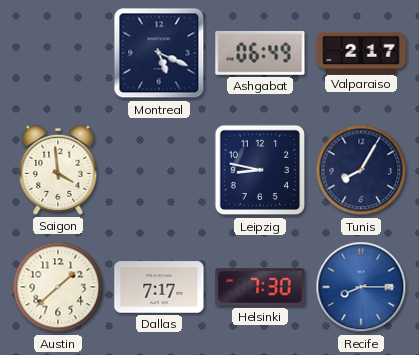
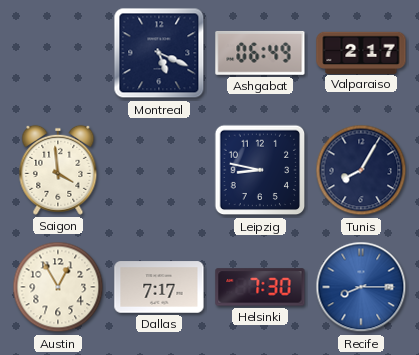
Austin: 1:38 -> 12:55 (58, 287)
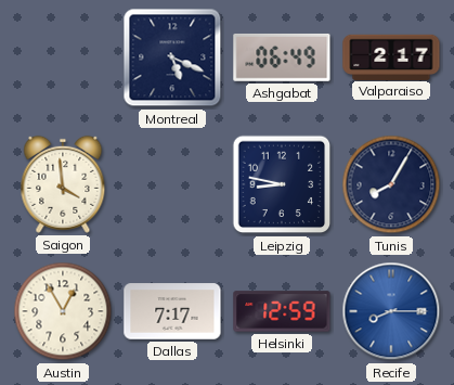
Helsinki: 7:30 -> 12:59 (282, 311)
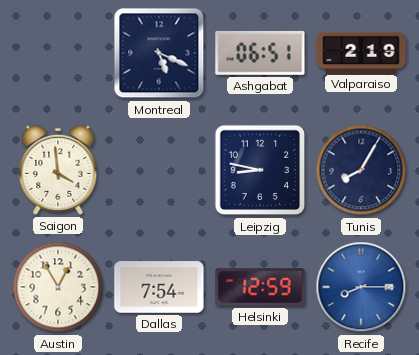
Ashgabat: 06:49 -> 06:51 (260, 53)
Valparaiso: 2:17 -> 2:19 (361, 52)
Dallas: 7:17 -> 7:54 (159, 287)
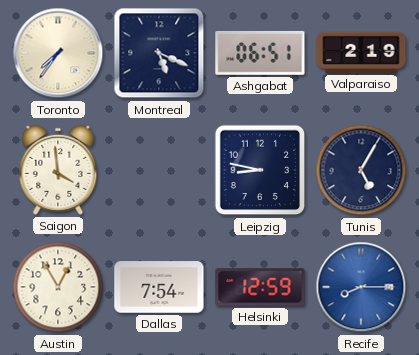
Toronto: none -> 7:36 (58, 53)
Tunis: 8:05 -> 5:05 (361, 170)
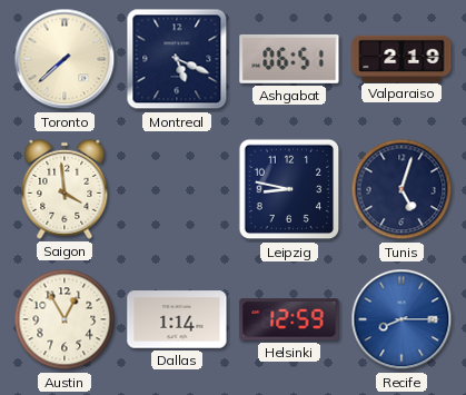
Toronto: 7:36 -> 7:38 (65, 59)
Tunis: 5:05 -> 5:03 (401, 189)
Dallas: 7:54 -> 1:14 (177, 319)
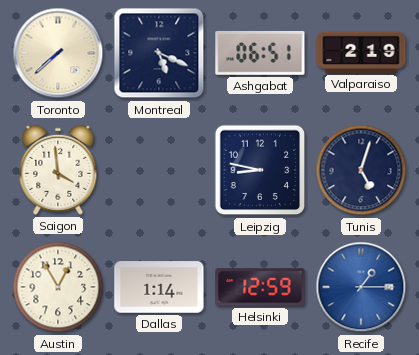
Recife: 8:15 -> 1:15 (361, 287)
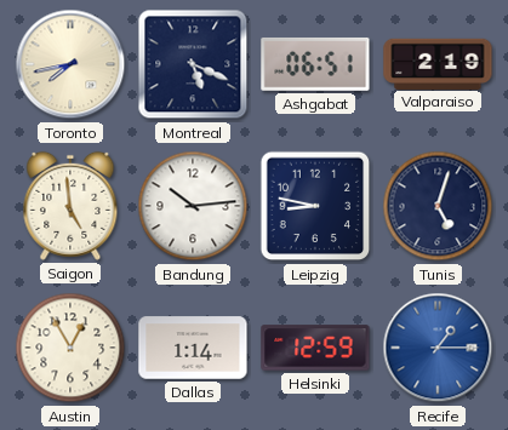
Toronto: 7:38 -> 7:43 (70, 64)
Saigon: 3:59 -> 4:59 (70, 206)
Bandung: none -> 10:14 (193, 206)
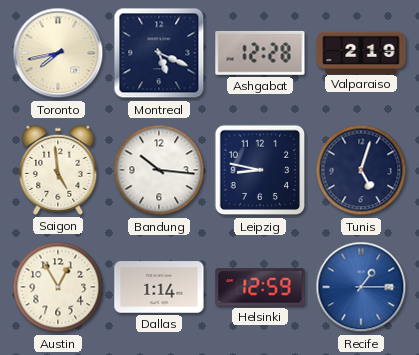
Ashgabat: 06:51 -> 12:28 (260, 53)
Bandung: 10:14 -> 10:16 (159, 170)
